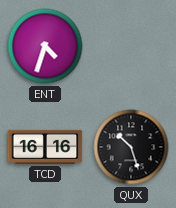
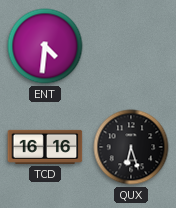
ENT: 4:33 -> 4:31 (45, 46)
QUX: 10:27 -> 6:27 (131, 147)
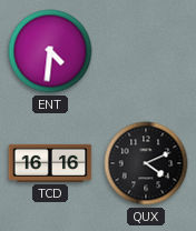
QUX: 6:27 -> 4:11 (146, 163)
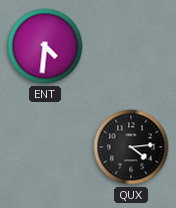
TCD: 16:16 -> none (50, 163)
QUX: 4:11 -> 4:14 (131, 147)
